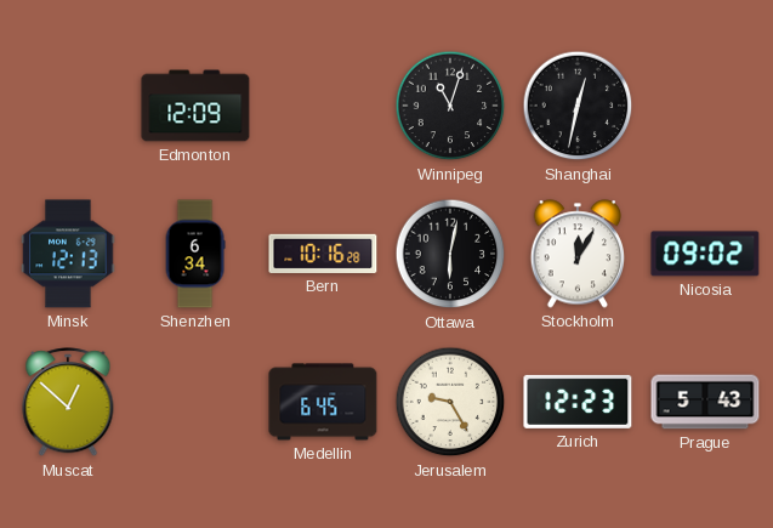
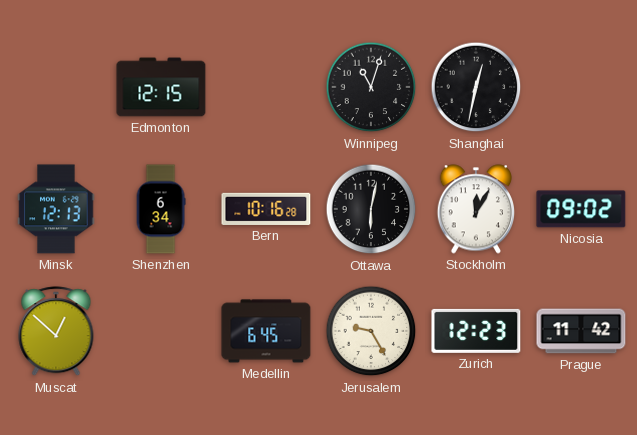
Edmonton: 12:09 -> 12:15 (161, 87)
Prague: 5:43 -> 11:42 (581, 331)
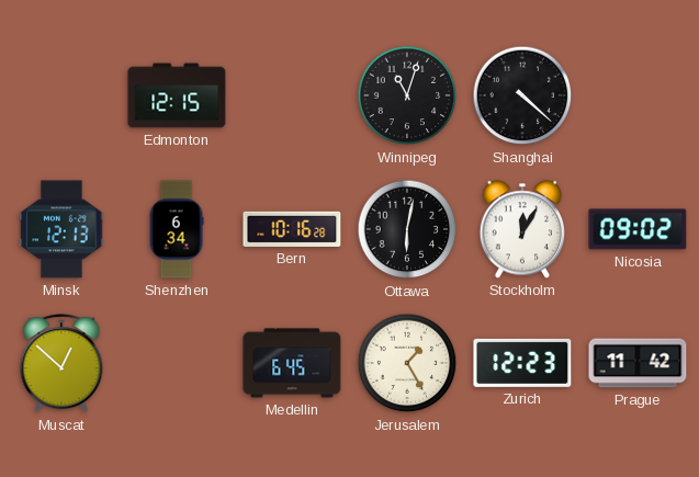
Shanghai: 12:32 -> 4:22 (522, 95)
Jerusalem: 9:25 -> 1:25 (407, 363)
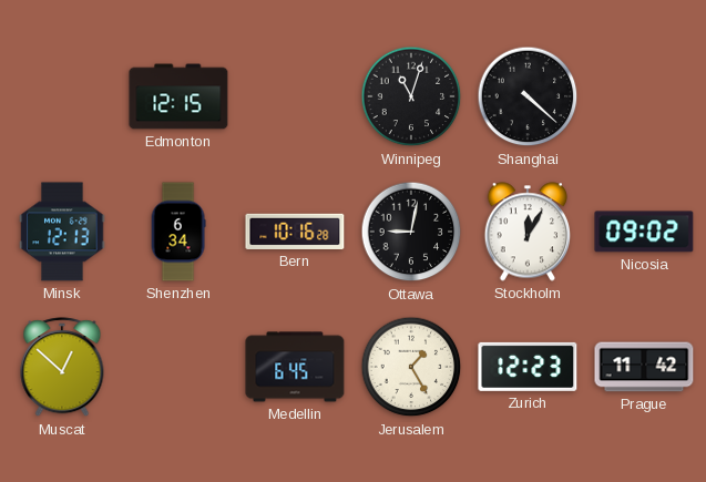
Ottawa: 6:02 -> 9:02 (411, 232)
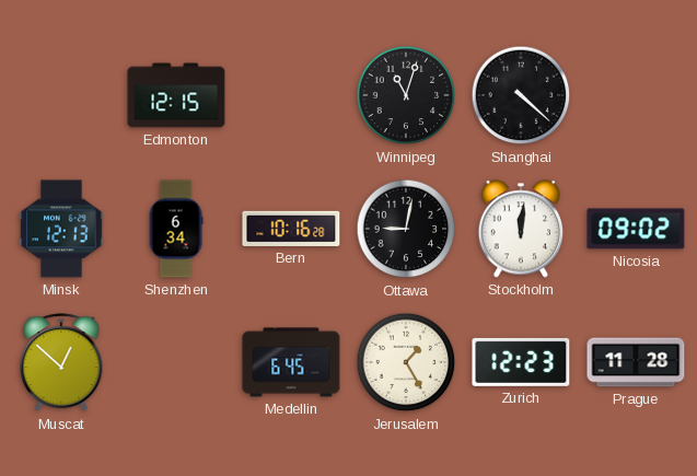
Stockholm: 12:05 -> 12:01 (520, 229)
Prague: 11:42 -> 11:28 (636, 362)
